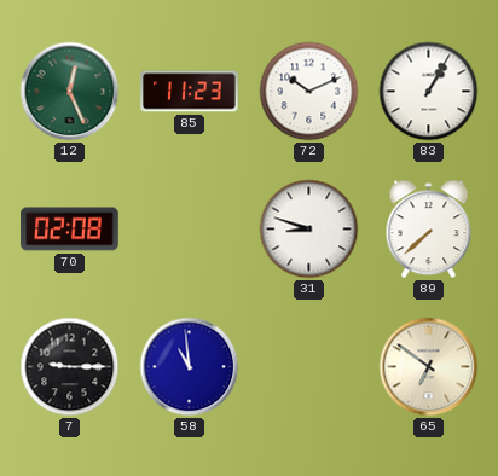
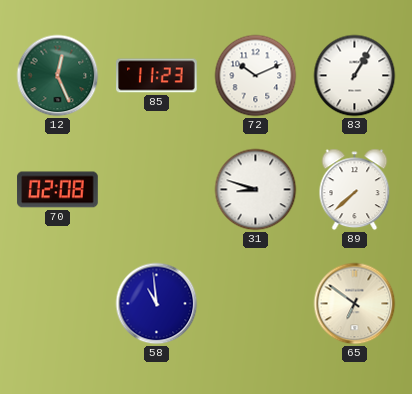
7: 9:15 -> none (70, 367)
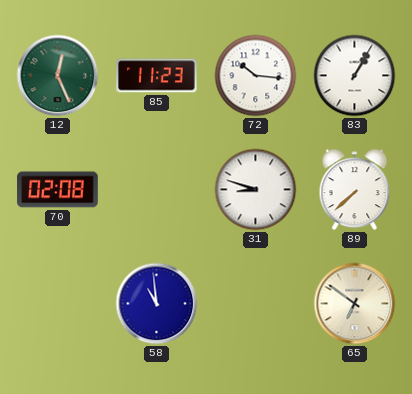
72: 10:11 -> 10:16 (256, 76)
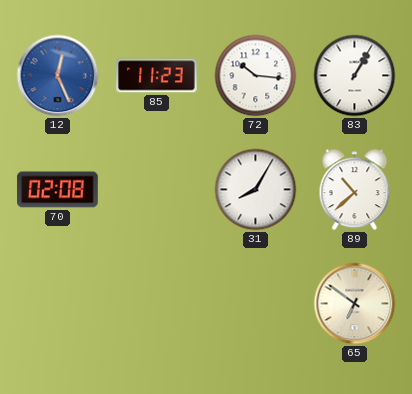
12 dial: green -> blue (58, 76)
31: 8:48 -> 8:05 (256, 190)
89: 7:38 -> 10:38 (355, 190)
58: 10:59 -> none (157, 304)
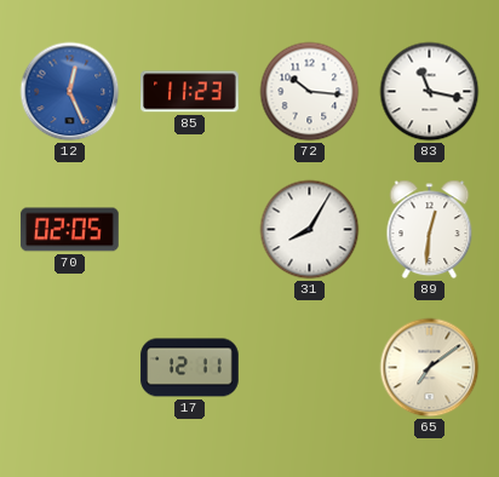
83: 1:05 -> 11:17 (430, 92)
70: 02:08 -> 02:05 (70, 230)
89: 10:38 -> 12:31 (430, 230)
17: none -> 12:11 (190, 368)
65: 6:51 -> 7:09 (430, 368)
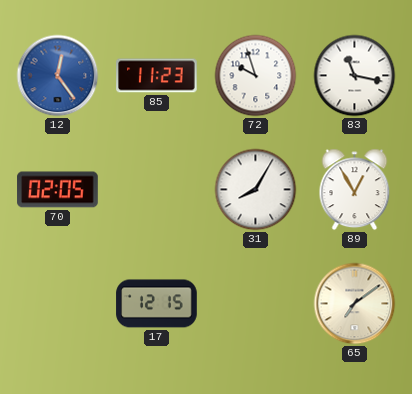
12: 12:26 -> 12:24 (58, 76)
72: 10:16 -> 9:57 (256, 76)
89: 12:31 -> 12:55 (355, 190)
17: 12:11 -> 12:15 (157, 304)
